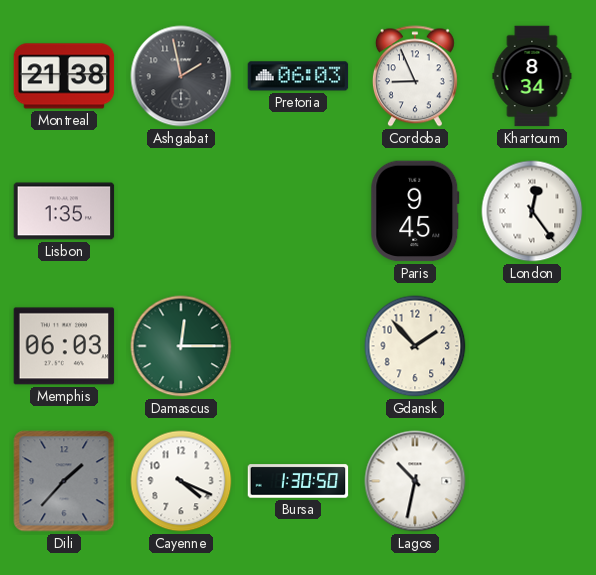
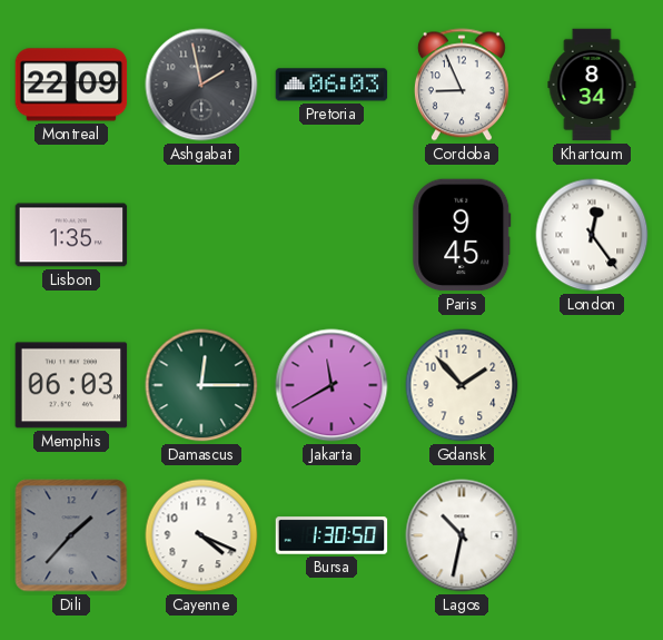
Montreal: 21:38 -> 22:09 (71, 85)
Jakarta: none -> 11:40 (331, 385)
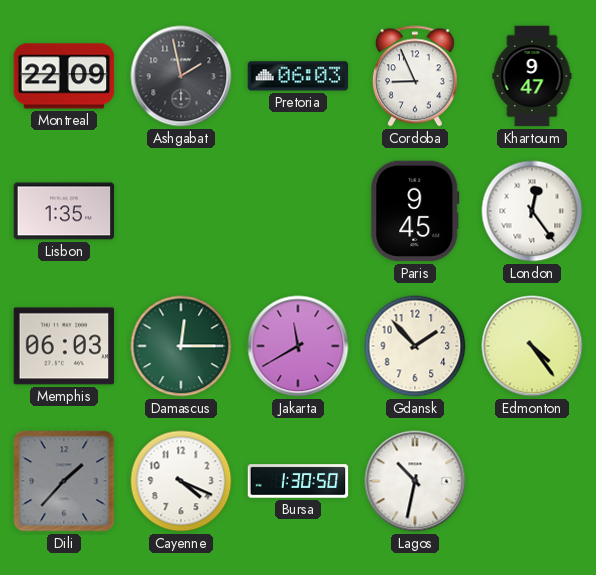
Khartoum: 8:34 -> 9:47 (532, 76)
Edmonton: none -> 4:24 (532, 346)
